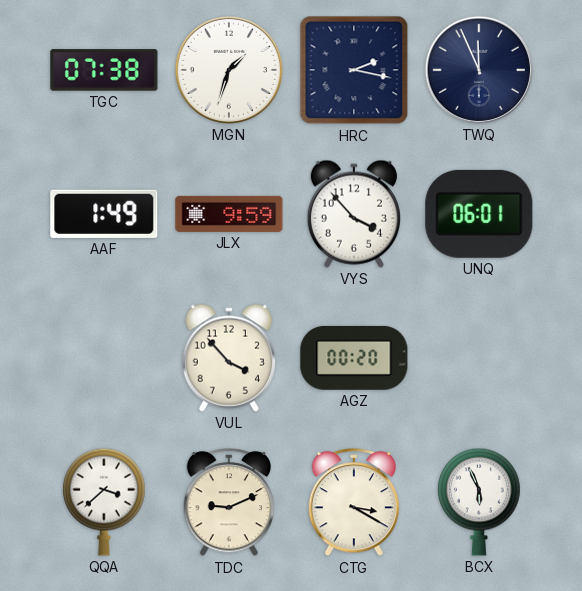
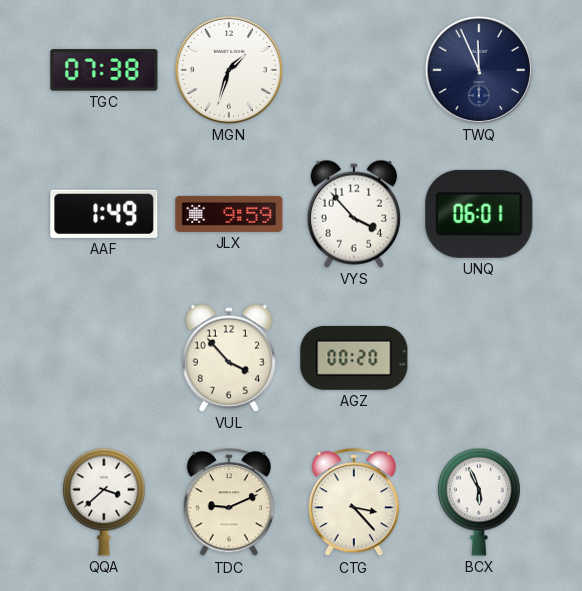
HRC: 2:17 -> none (354, 70)
CTG: 3:20 -> 3:23 (353, 503)
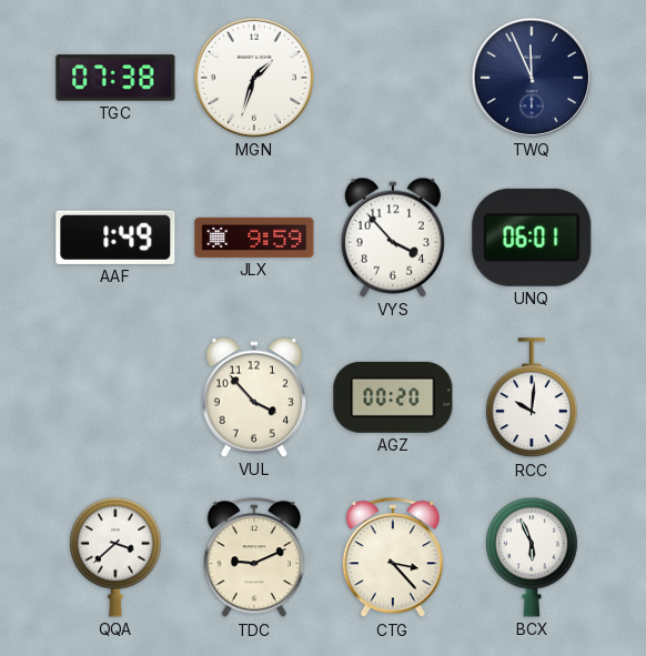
RCC: none -> 10:01 (532, 398)
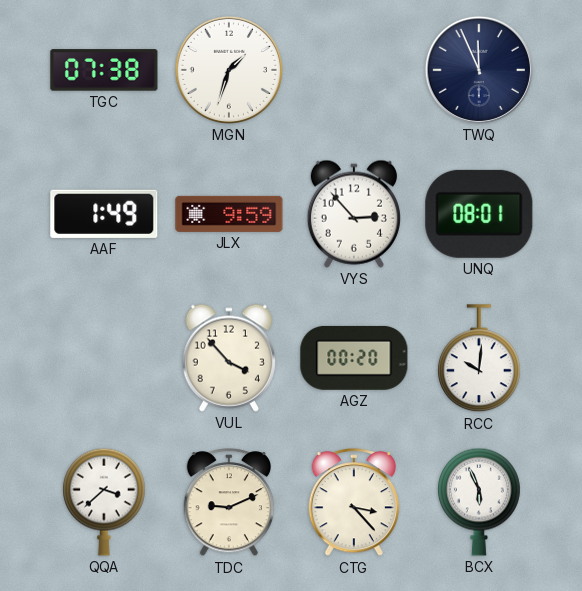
VYS: 3:53 -> 2:53 (354, 214)
UNQ: 06:01 -> 08:01 (479, 214)
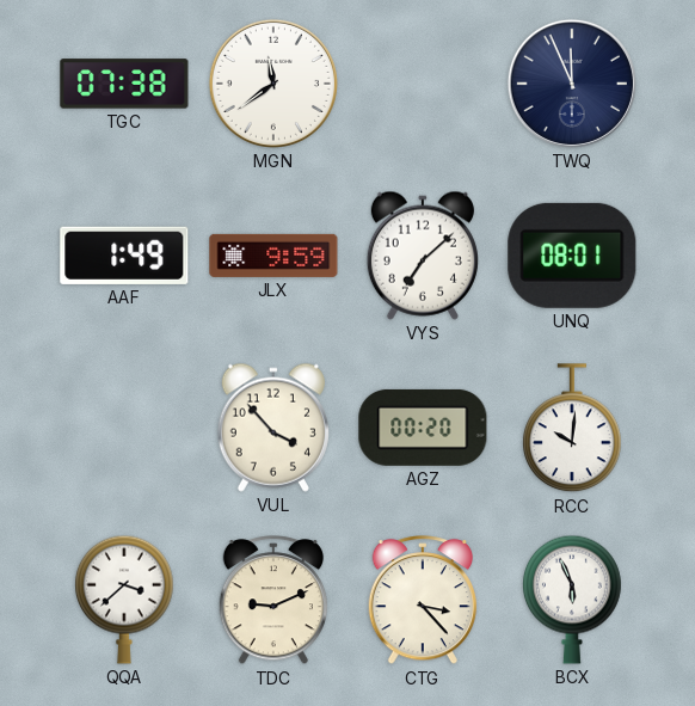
MGN: 1:33 -> 11:39 (273, 84)
VYS: 2:53 -> 7:08 (423, 256)
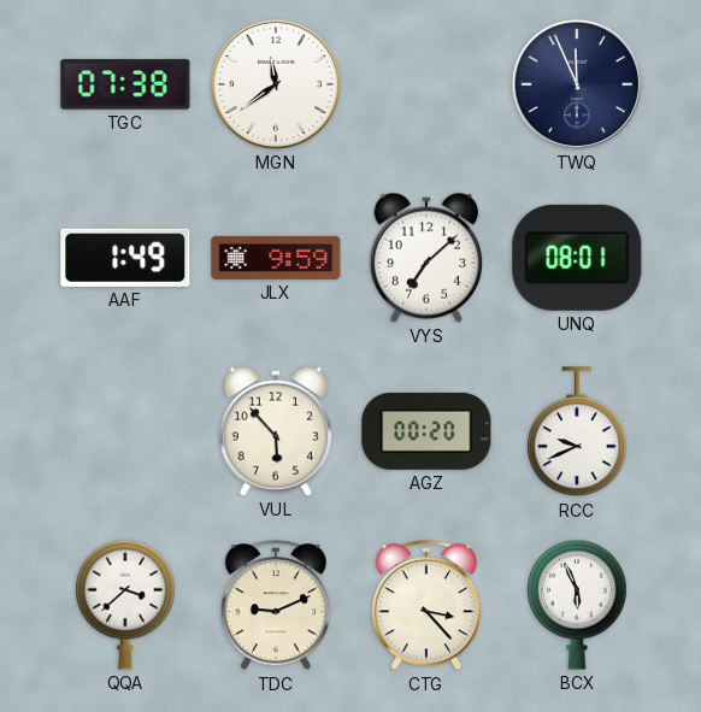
VUL: 3:53 -> 5:53 (276, 431)
RCC: 10:01 -> 9:41 (577, 433)
